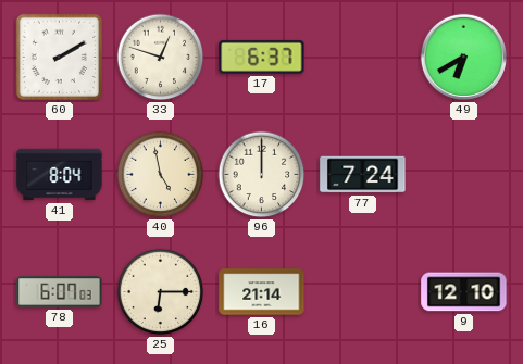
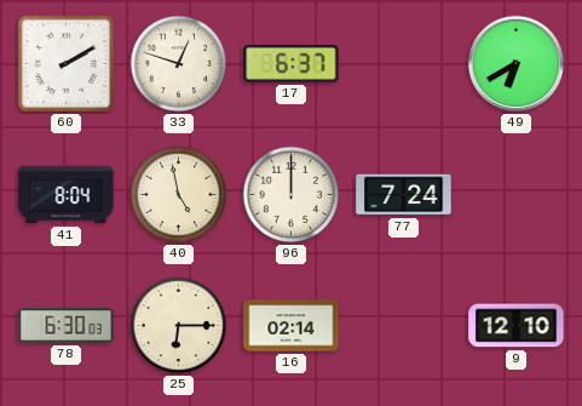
78: 6:07 -> 6:30 (67, 326)
16: 21:14 -> 02:14 (292, 326)
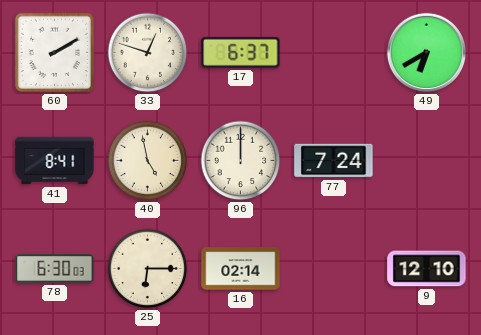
41: 8:04 -> 8:41 (55, 161)
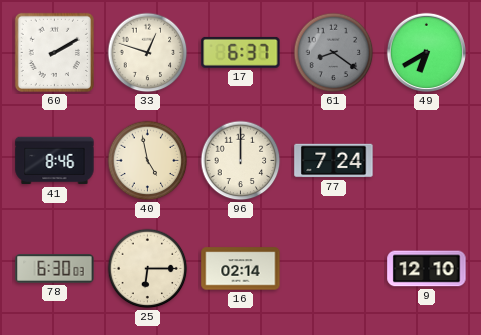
61: none -> 8:21 (334, 53)
41: 8:41 -> 8:46 (55, 161)
